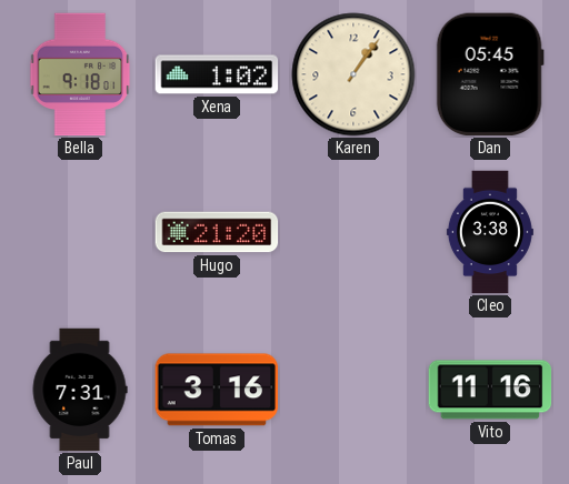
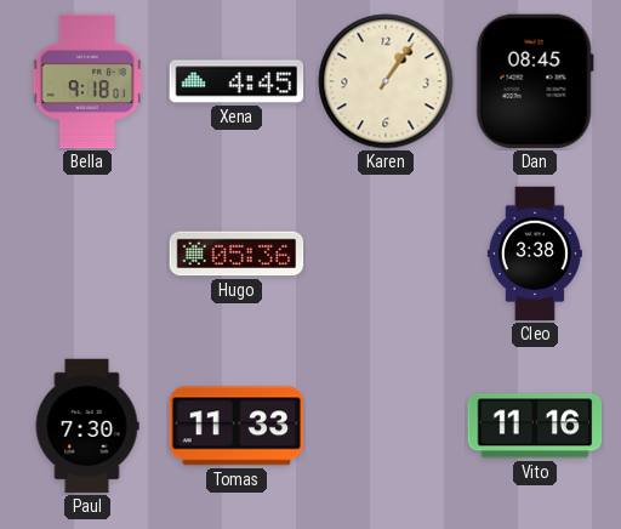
Xena: 1:02 -> 4:45 (237, 81)
Dan: 05:45 -> 08:45 (535, 81)
Hugo: 21:20 -> 05:36 (237, 254)
Paul: 7:31 -> 7:30 (87, 426)
Tomas: 3:16 -> 11:33 (237, 426)
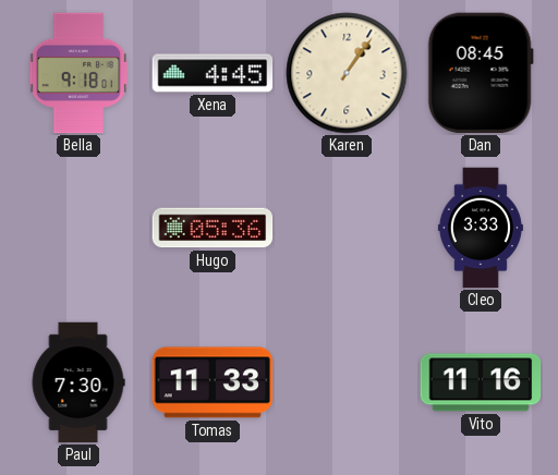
Cleo: 3:38 -> 3:33 (481, 228)
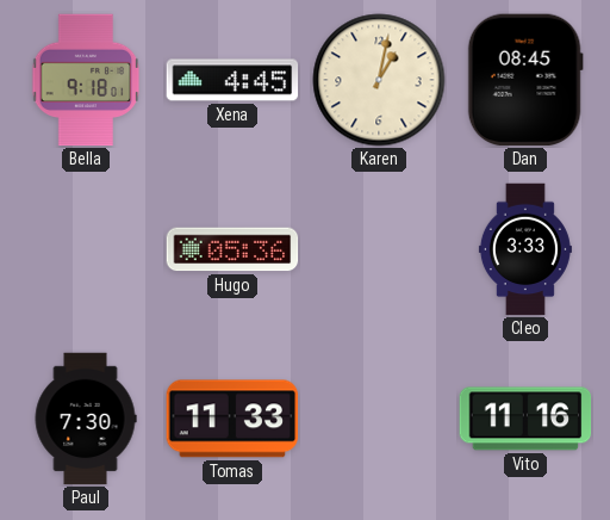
Karen: 1:06 -> 1:02 (379, 80)
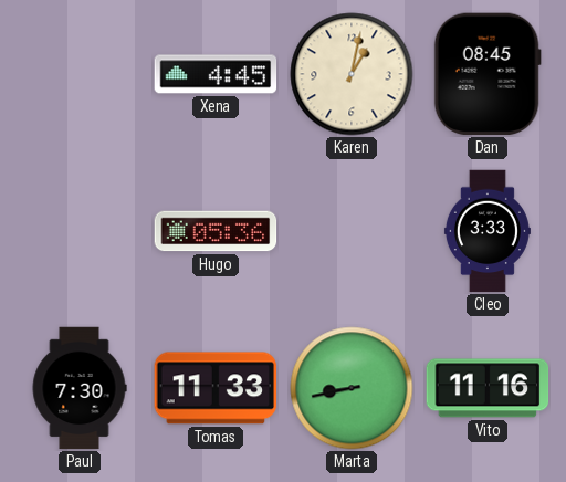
Bella: 9:18 -> none (86, 80)
Marta: none -> 8:43 (352, 388)
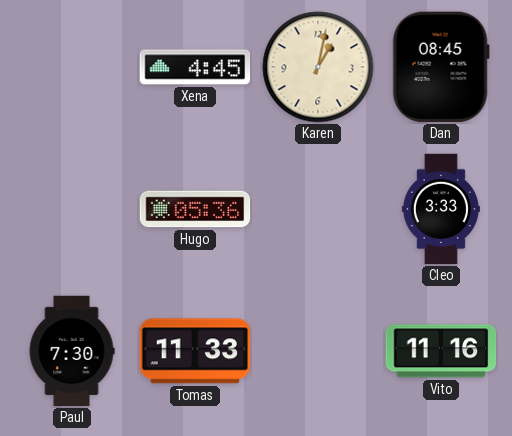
Marta: 8:43 -> none (352, 388)
